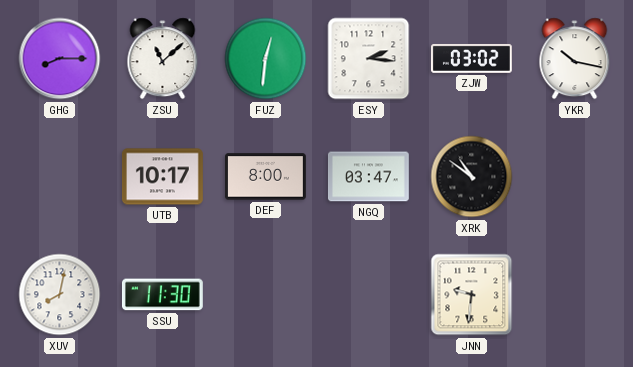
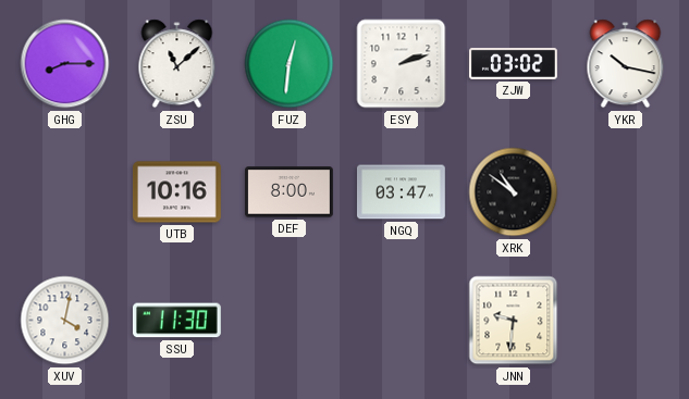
ESY: 2:16 -> 2:12 (402, 64)
UTB: 10:17 -> 10:16 (176, 192)
XUV: 8:02 -> 4:02 (65, 321)
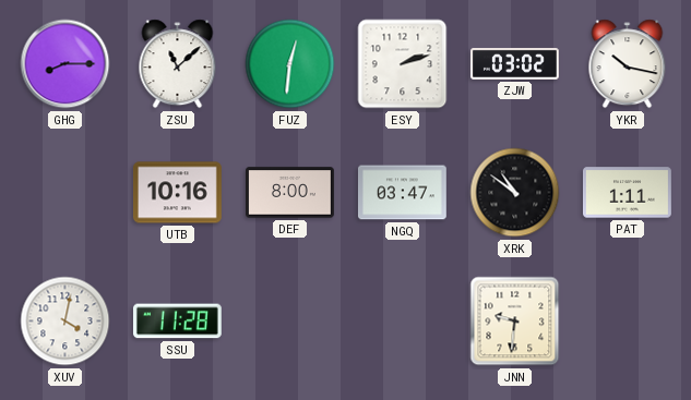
PAT: none -> 1:11 (628, 193)
SSU: 11:30 -> 11:28 (177, 322)
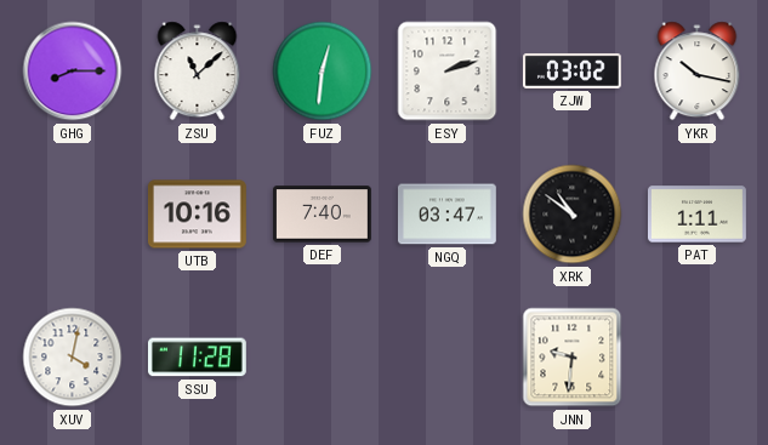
DEF: 8:00 -> 7:40 (323, 215)
